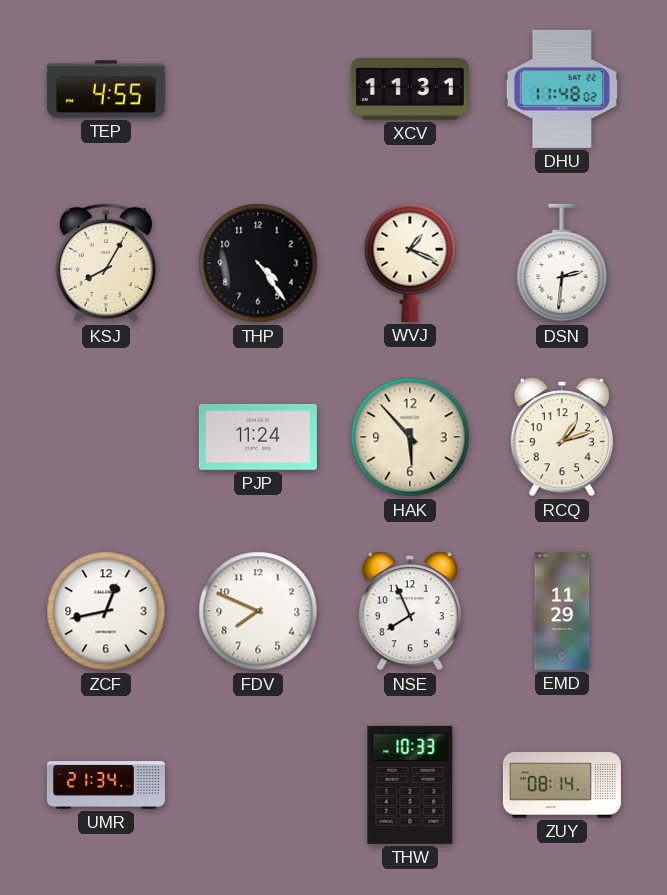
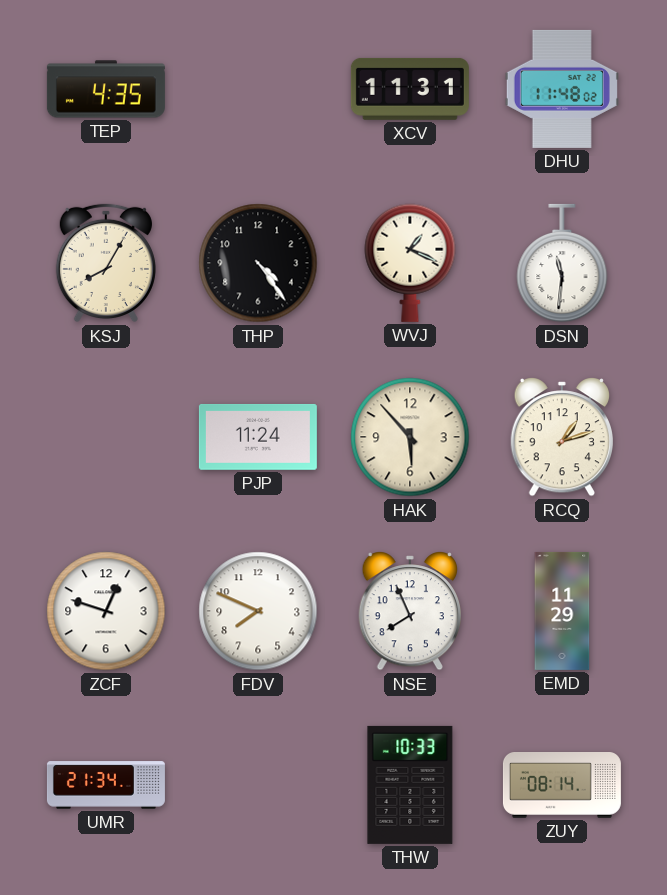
TEP: 4:55 -> 4:35 (106, 89)
DSN: 2:31 -> 11:31 (562, 263)
ZCF: 12:43 -> 12:48 (106, 611)
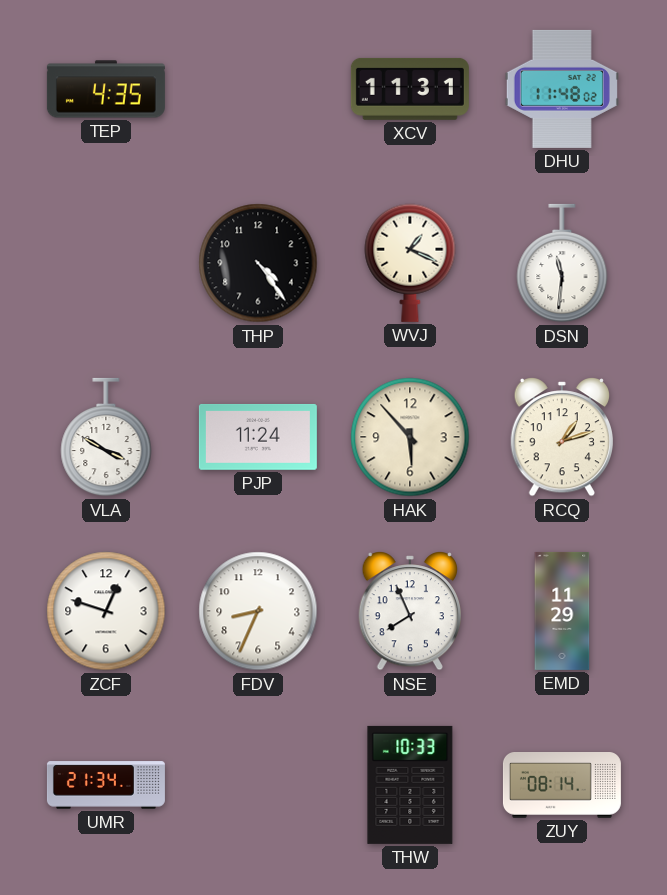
KSJ: 8:05 -> none (106, 263)
VLA: none -> 3:50 (106, 437)
FDV: 7:49 -> 8:34 (258, 611)
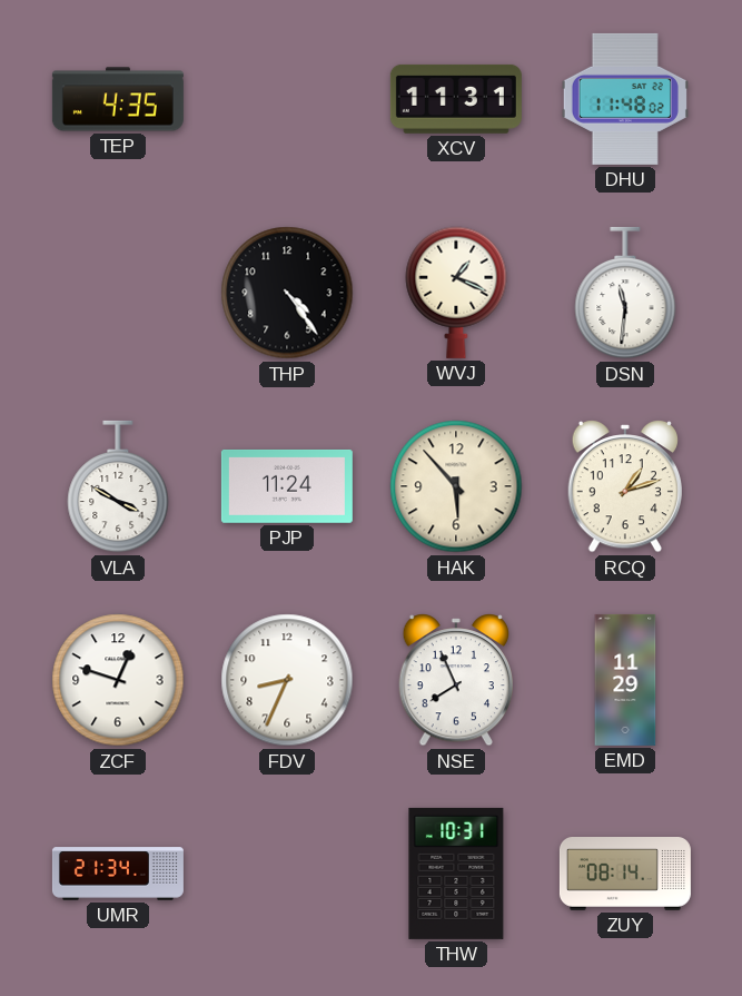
THW: 10:33 -> 10:31 (456, 874)
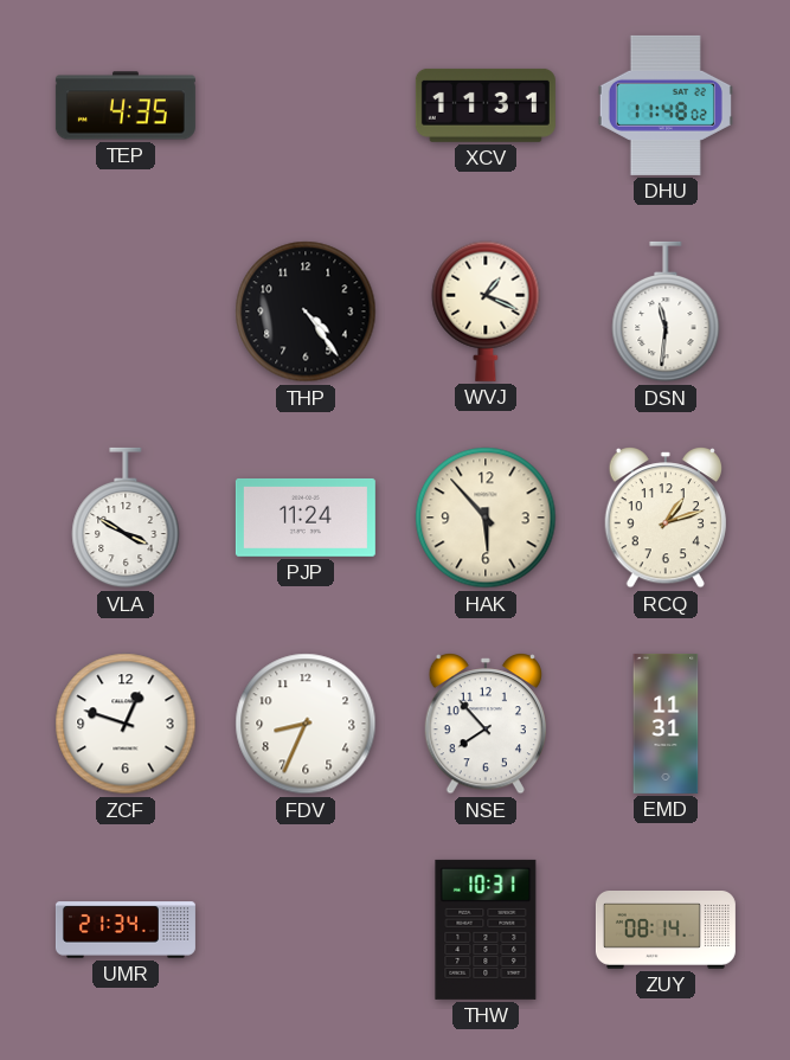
NSE: 7:56 -> 7:53 (484, 725)
EMD: 11:29 -> 11:31 (666, 724)
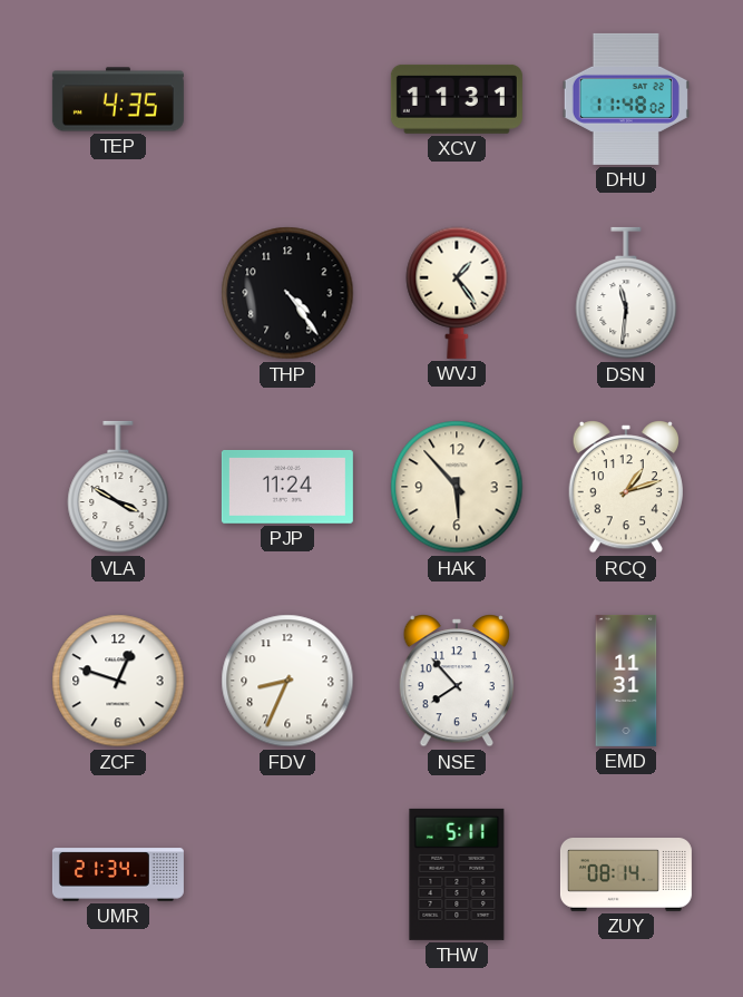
WVJ: 1:19 -> 1:24 (457, 293)
THW: 10:31 -> 5:11 (457, 874)
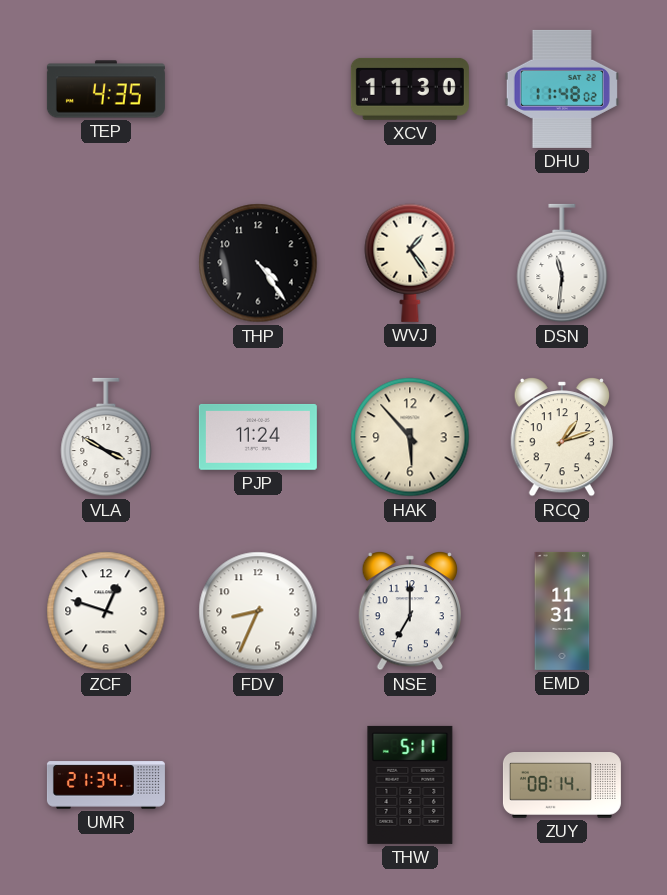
XCV: 11:31 -> 11:30 (410, 89)
NSE: 7:53 -> 7:00 (409, 612)
